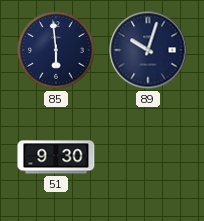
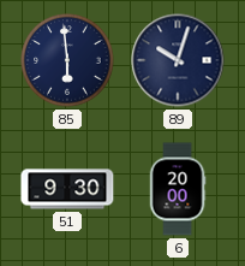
6: none -> 20:00 (178, 189)
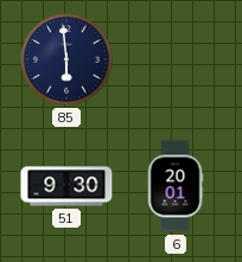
89: 10:03 -> none (178, 60)
6: 20:00 -> 20:01 (176, 186)
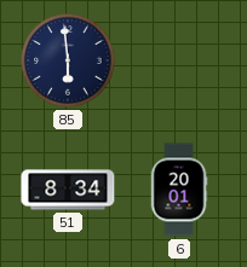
51: 9:30 -> 8:34 (68, 190)
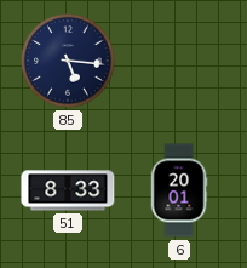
85: 5:59 -> 5:16 (68, 61)
51: 8:34 -> 8:33 (68, 190)
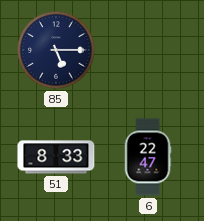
85: 5:16 -> 5:15 (56, 50)
6: 20:01 -> 22:47 (148, 157)
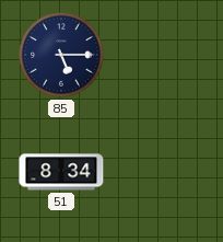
51: 8:33 -> 8:34 (61, 172)
6: 22:47 -> none (148, 157)
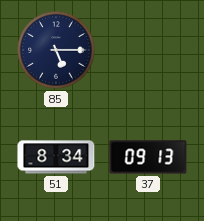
37: none -> 09:13 (148, 157)
